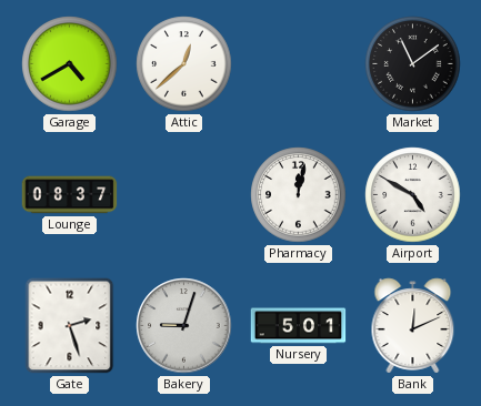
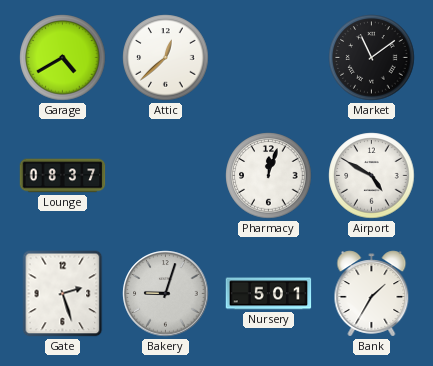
Pharmacy: 12:02 -> 12:03 (269, 176)
Bank: 12:11 -> 1:35 (372, 294)
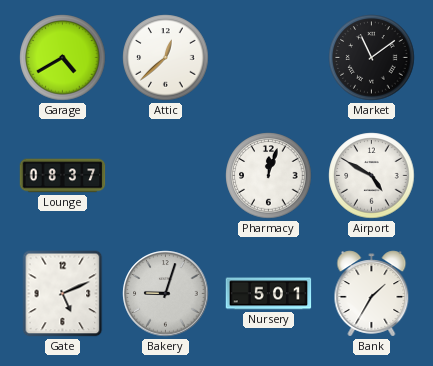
Gate: 2:27 -> 5:11 (63, 294)
